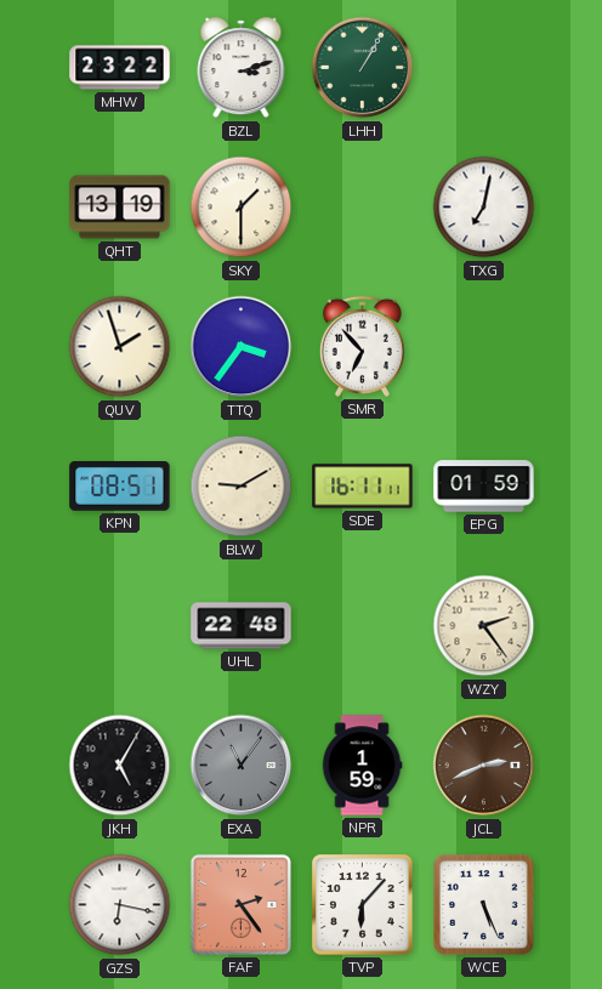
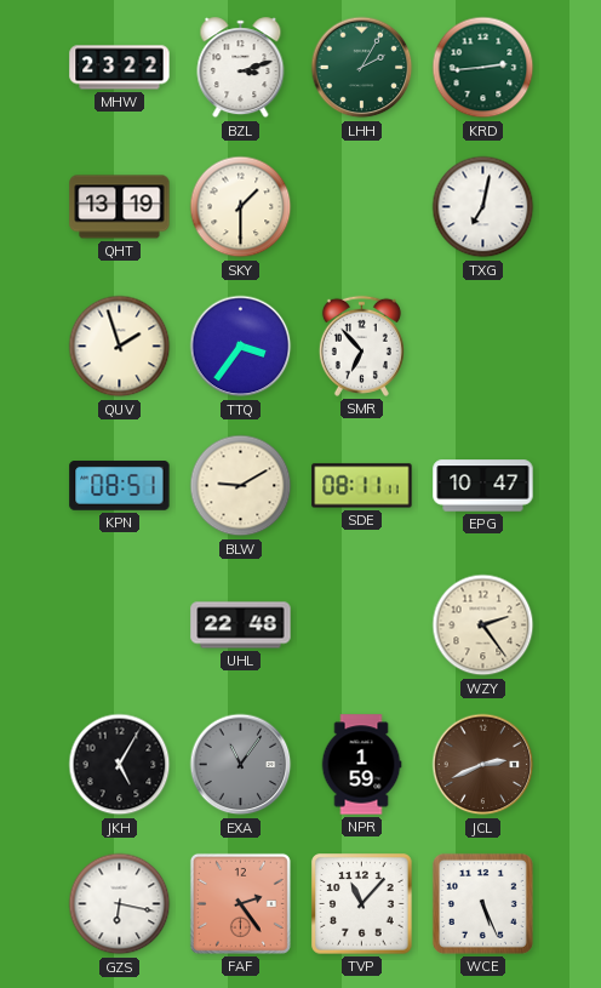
LHH: 1:05 -> 2:05 (362, 68)
KRD: none -> 2:44 (483, 68)
SDE: 16:11 -> 08:11 (362, 486)
EPG: 01:59 -> 10:47 (483, 486)
TVP: 6:07 -> 11:07 (362, 904)
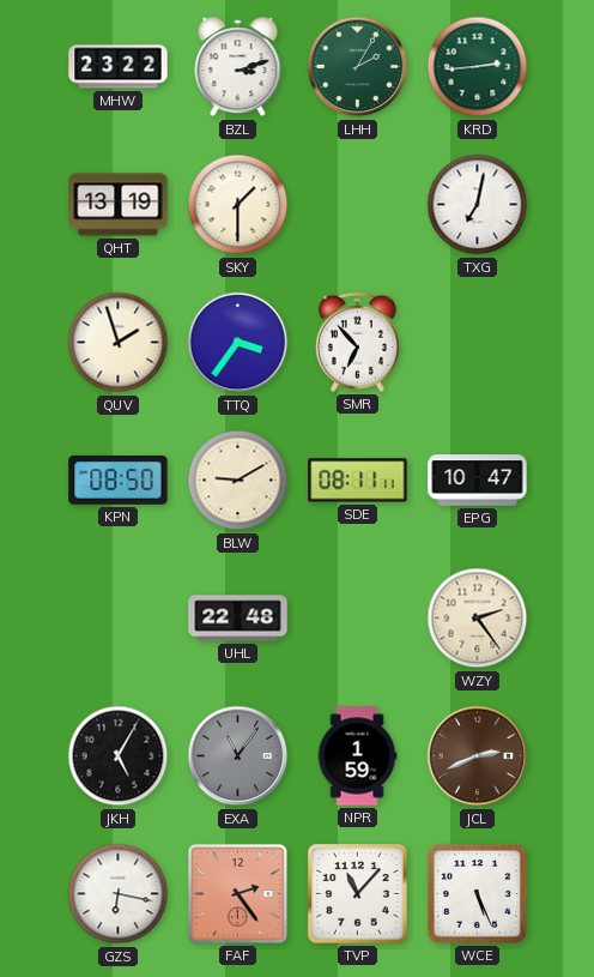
KPN: 08:51 -> 08:50 (119, 481)
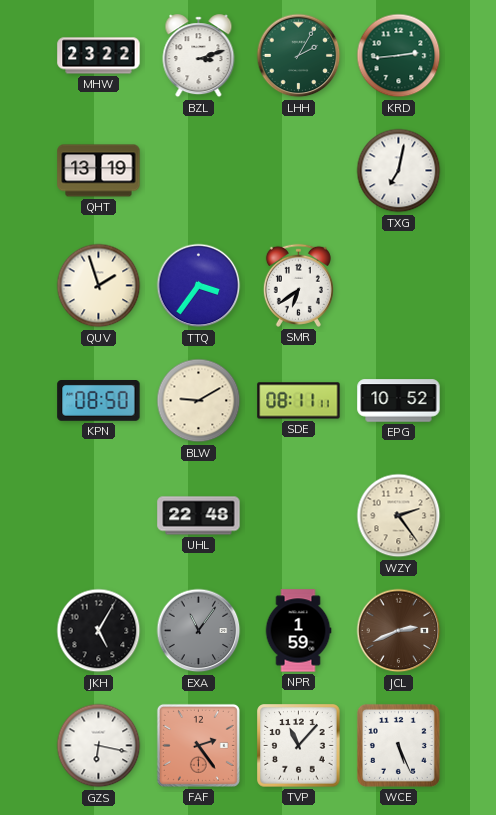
SKY: 1:30 -> none (238, 205)
SMR: 6:53 -> 6:39 (298, 285)
EPG: 10:47 -> 10:52 (399, 401)
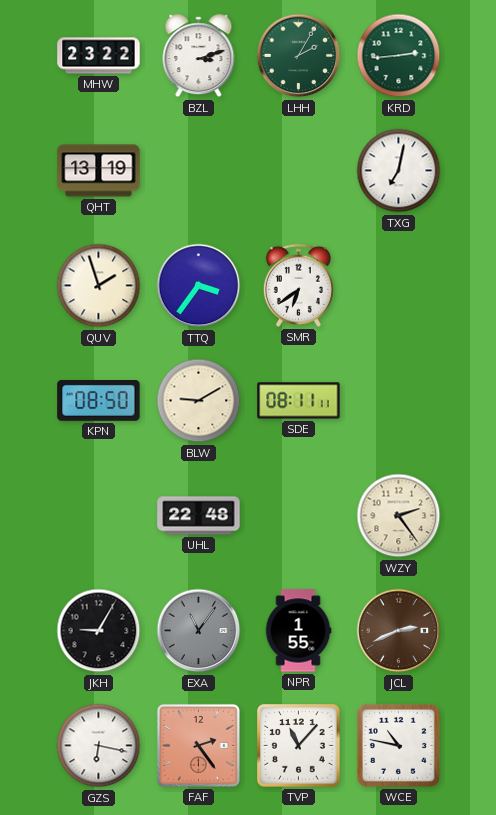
EPG: 10:52 -> none (399, 401)
JKH: 5:05 -> 9:05 (99, 631)
NPR: 1:59 -> 1:55 (298, 631)
WCE: 5:26 -> 10:47 (398, 745)
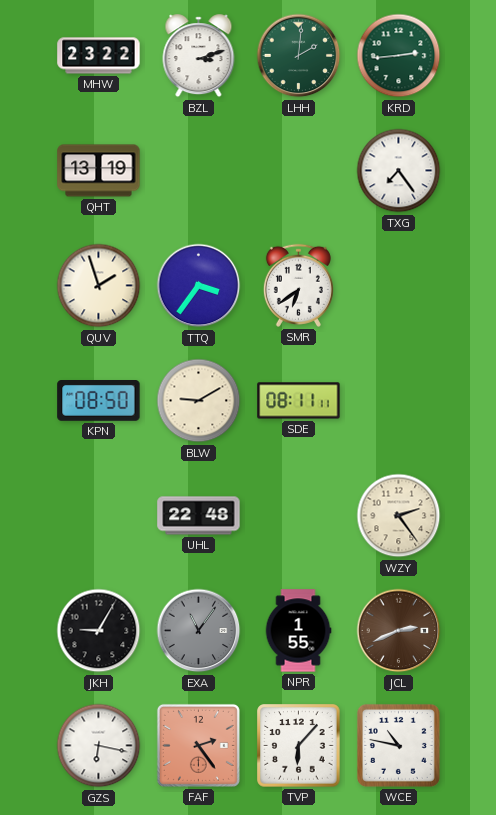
LHH: 2:05 -> 2:01 (299, 56)
TXG: 7:02 -> 7:24 (399, 171)
TVP: 11:07 -> 6:07 (299, 746)
